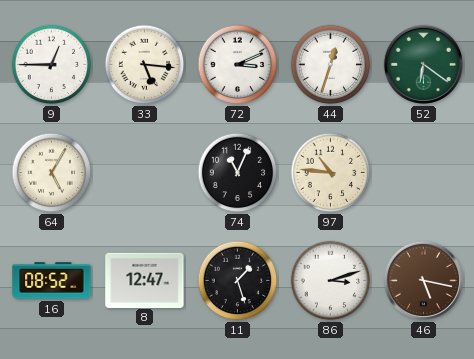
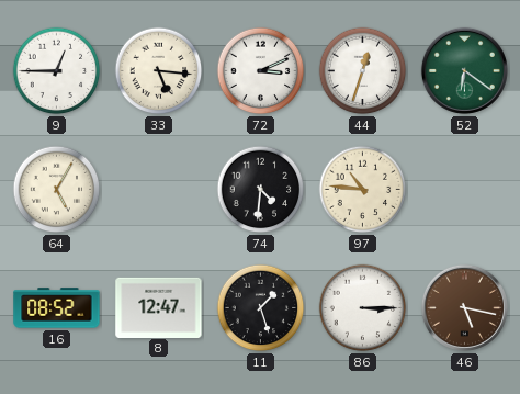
74: 11:04 -> 4:31 (261, 190)
86: 3:12 -> 3:15 (363, 308)
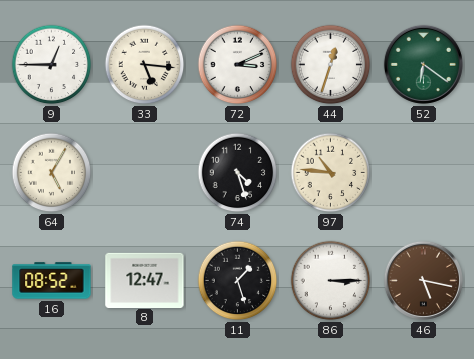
74: 4:31 -> 4:27 (238, 173)
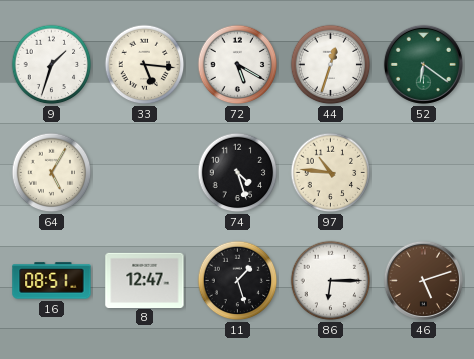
9: 12:45 -> 1:33 (52, 65)
72: 3:11 -> 5:20 (238, 65)
16: 08:52 -> 08:51 (52, 281)
86: 3:15 -> 6:15 (331, 281)
46: 5:17 -> 5:12 (423, 280)
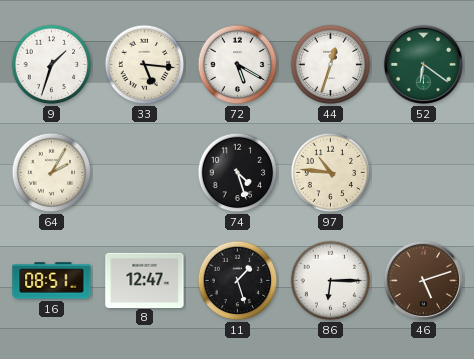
64: 5:05 -> 2:05 (52, 173)
